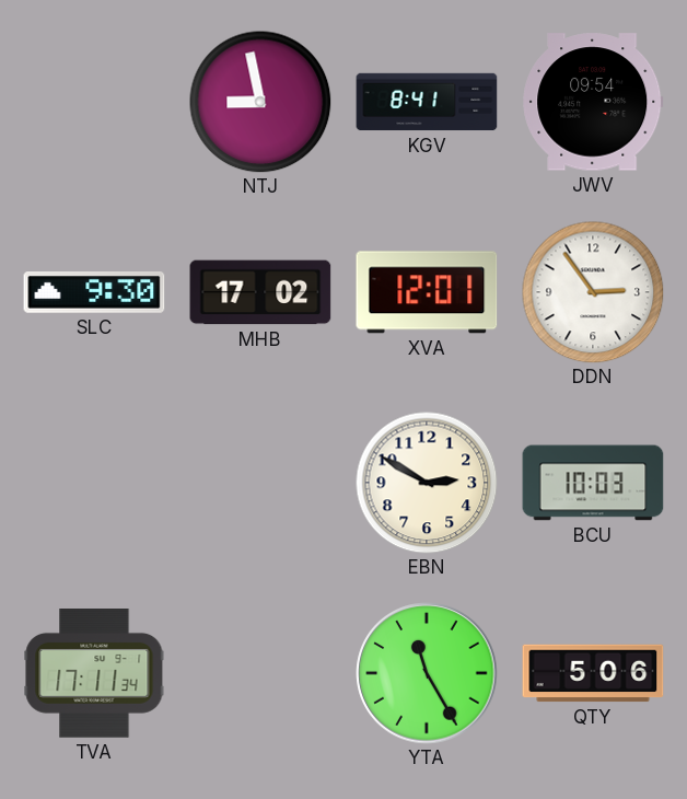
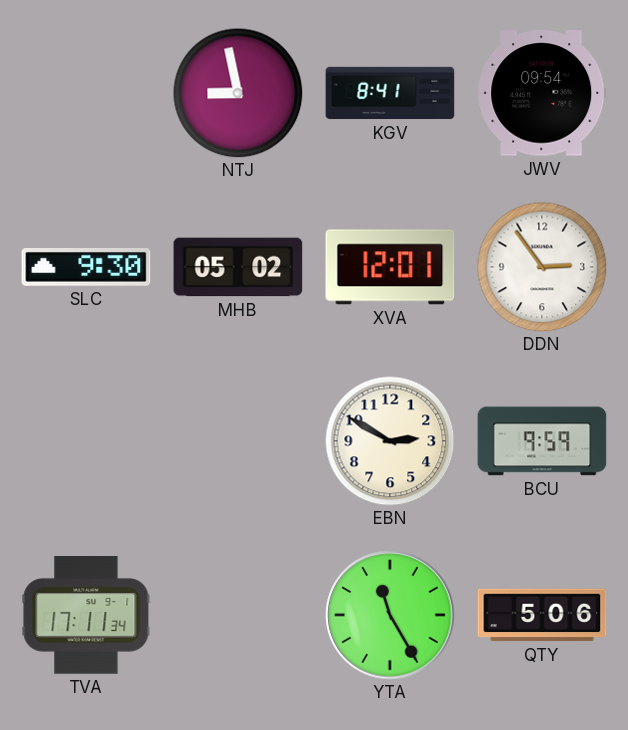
MHB: 17:02 -> 05:02 (238, 267)
BCU: 10:03 -> 9:59 (542, 441)
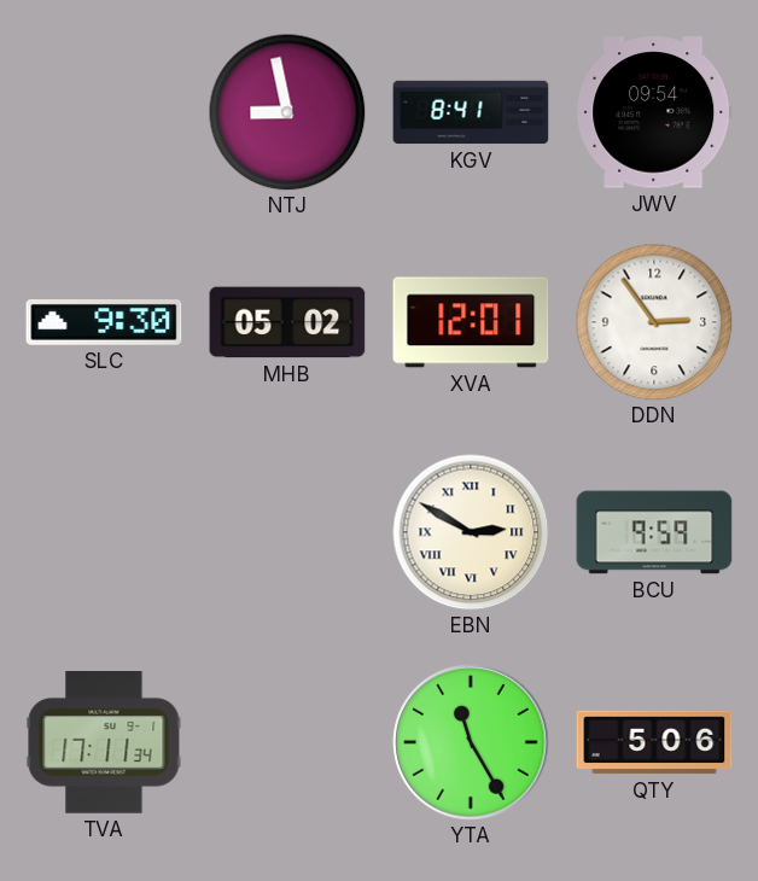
EBN numerals: Arabic -> Roman (471, 532)
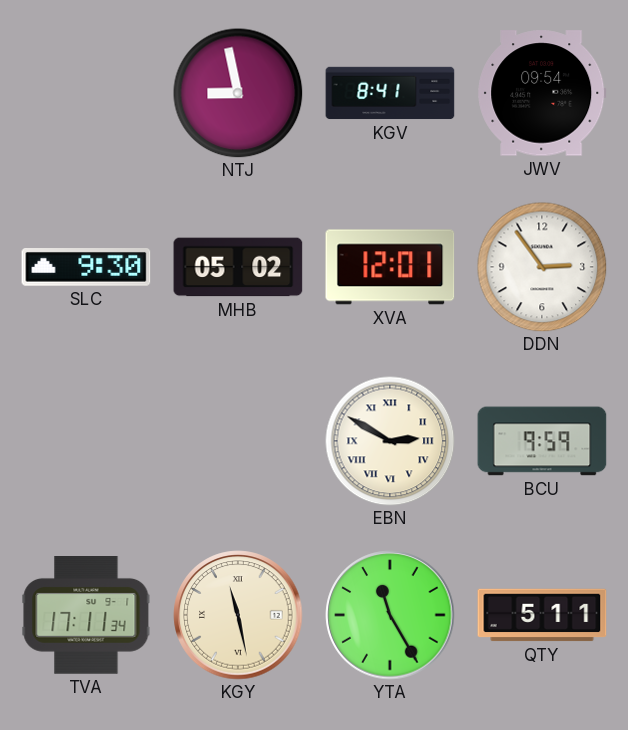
KGY: none -> 11:28 (238, 615)
QTY: 5:06 -> 5:11 (542, 615)
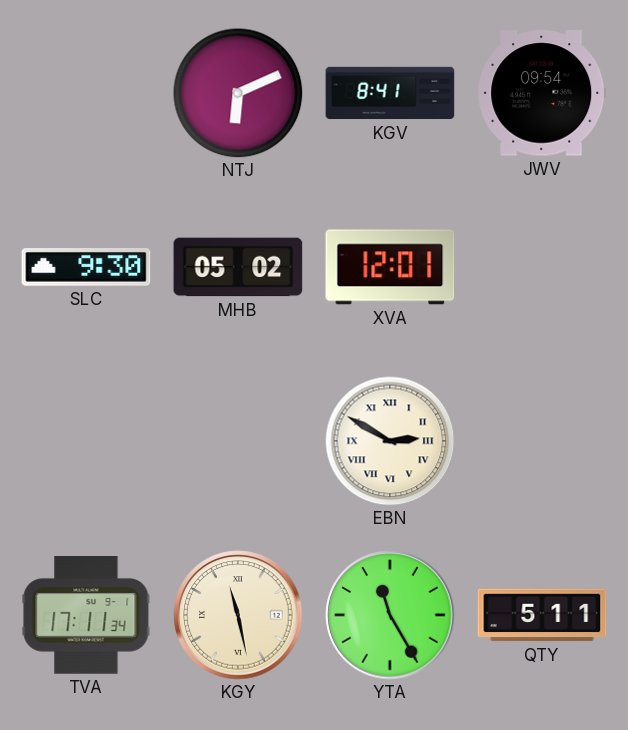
NTJ: 8:58 -> 6:11 (238, 93)
DDN: 2:54 -> none (542, 267)
BCU: 9:59 -> none (542, 441)
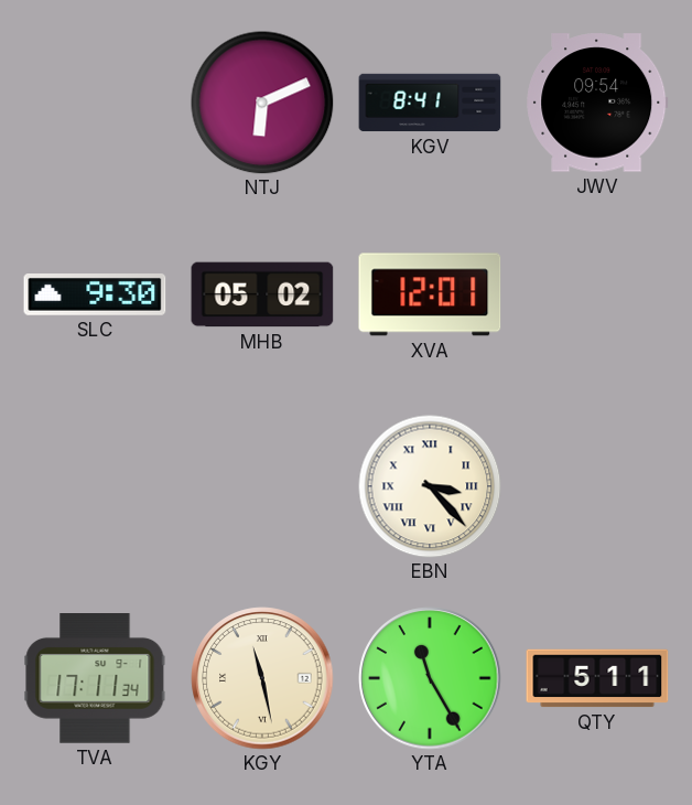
EBN: 2:50 -> 3:23 (430, 486)
